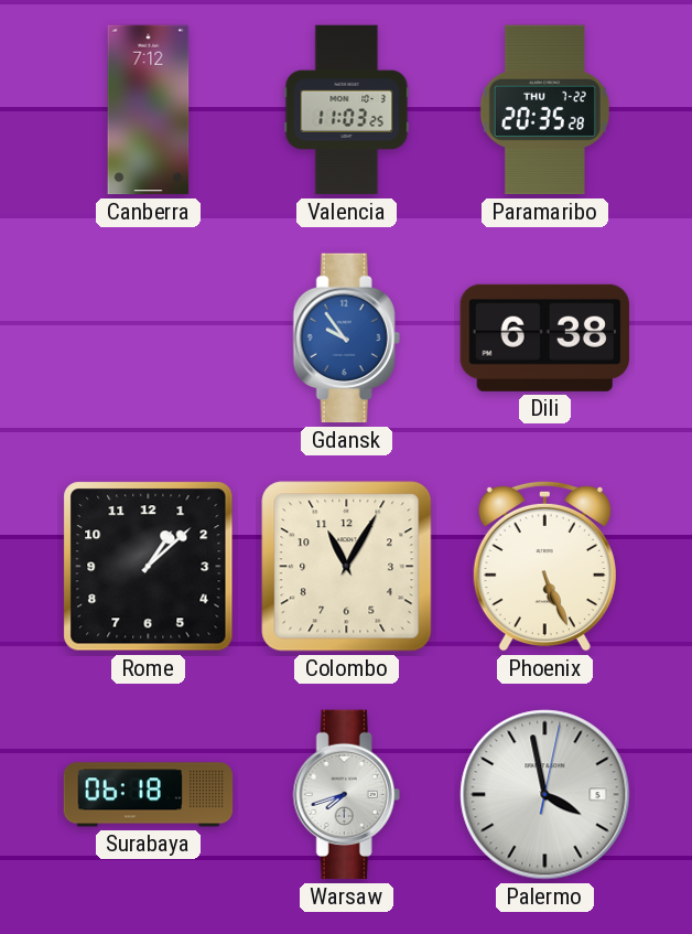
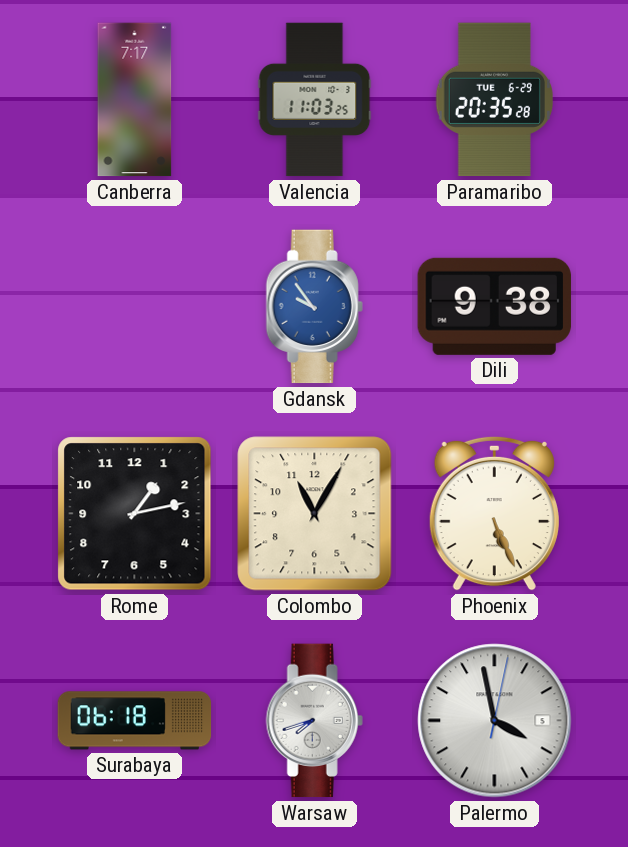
Canberra: 7:12 -> 7:17 (135, 100)
Paramaribo date: THU 7-22 -> TUE 6-29 (494, 100)
Dili: 6:38 -> 9:38 (494, 306)
Rome: 1:08 -> 1:13 (135, 514)
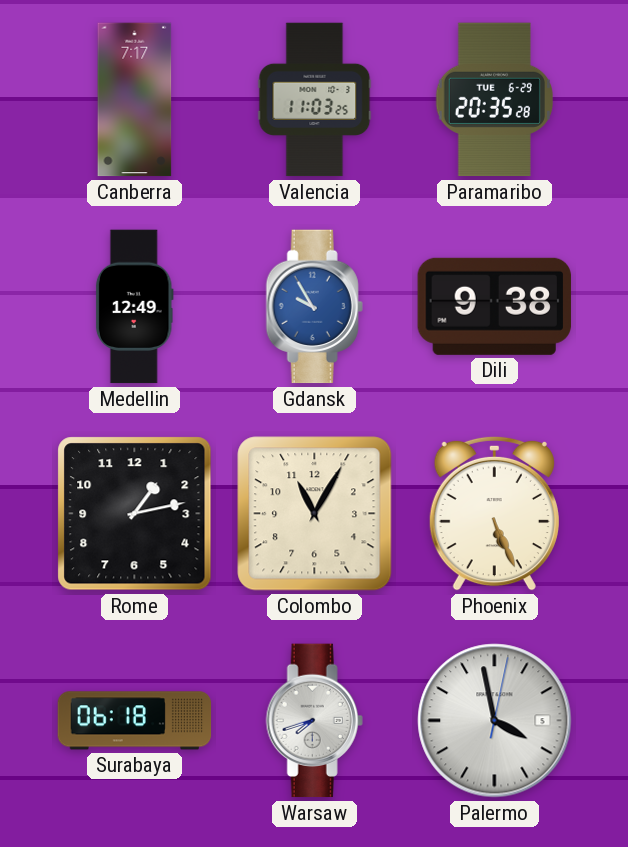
Medellin: none -> 12:49 (134, 307)
Gdansk: 9:54 -> 9:55 (314, 307)
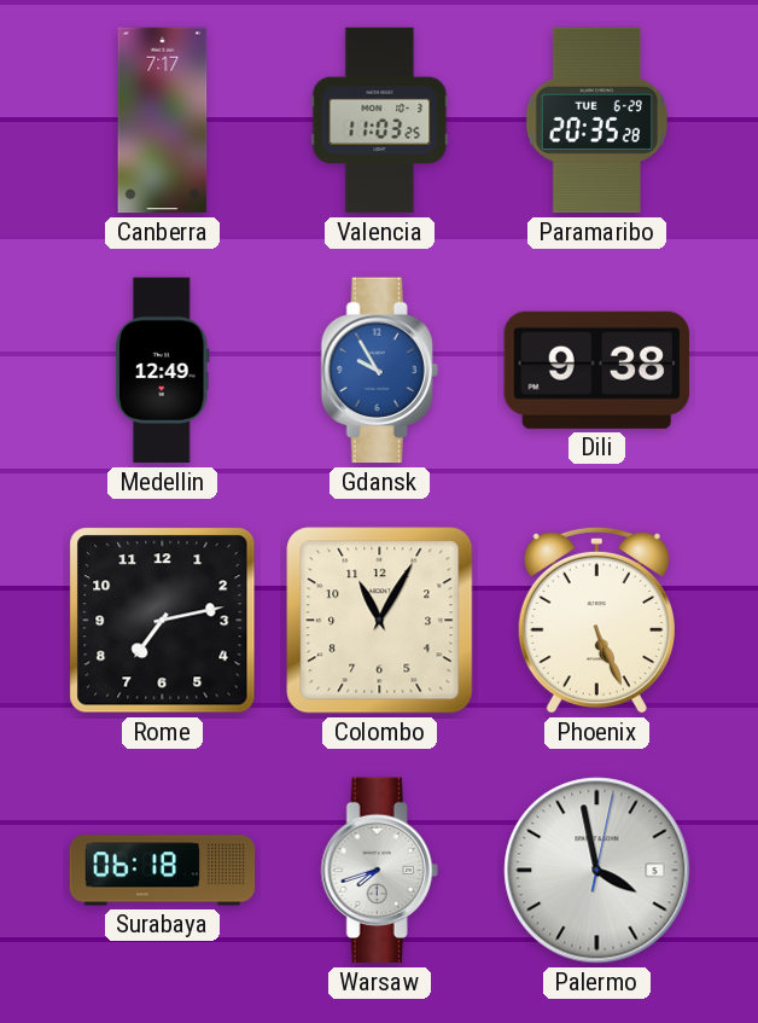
Rome: 1:13 -> 7:13 (163, 621)
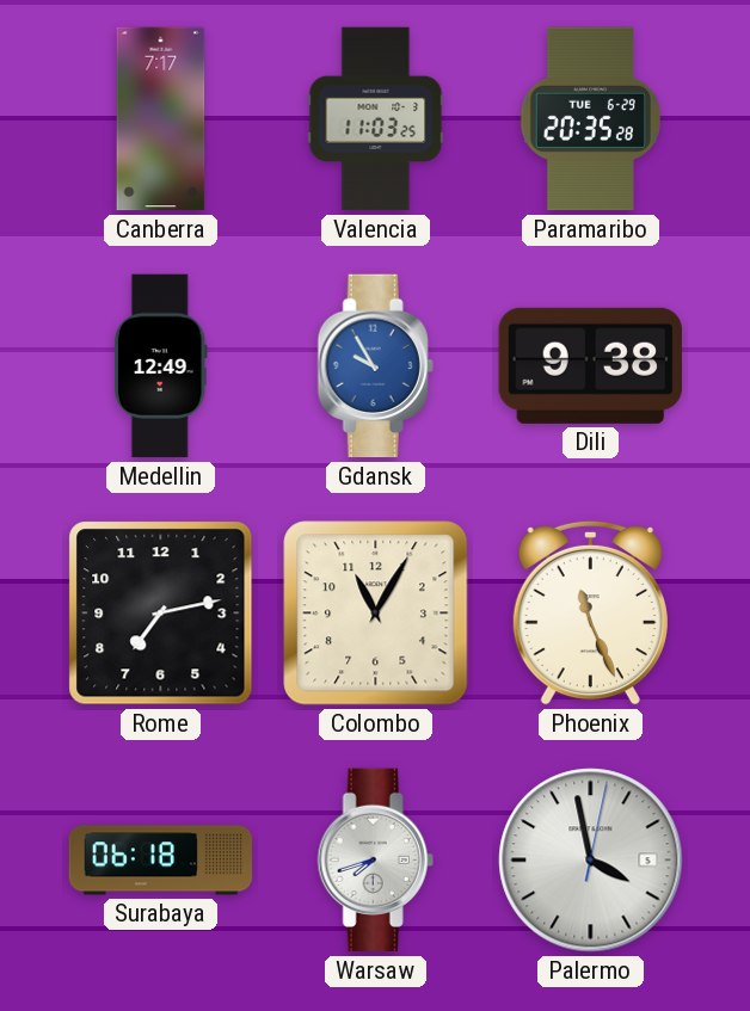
Phoenix: 5:26 -> 11:26 (590, 612)
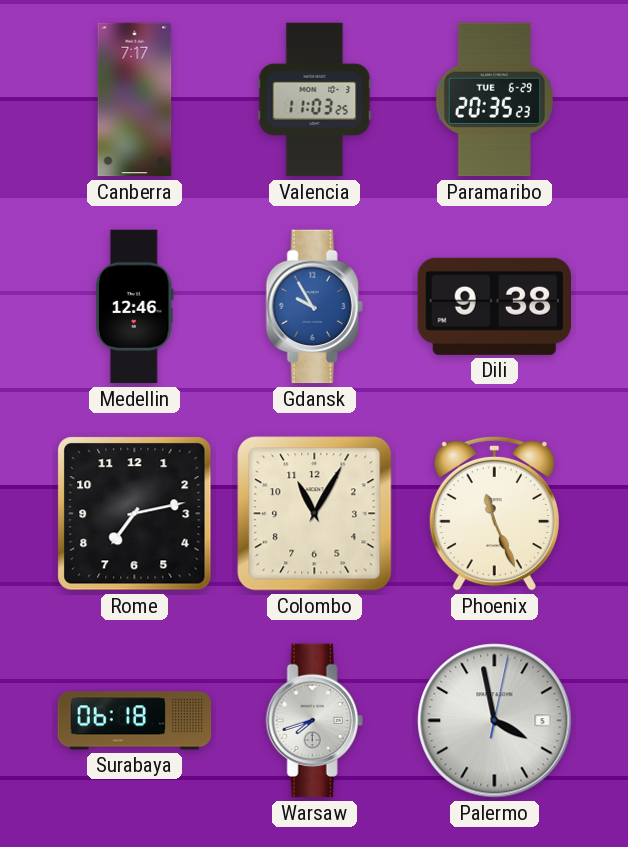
Paramaribo: 20:35:28 -> 20:35:23 (494, 100)
Medellin: 12:49 -> 12:46 (134, 307)
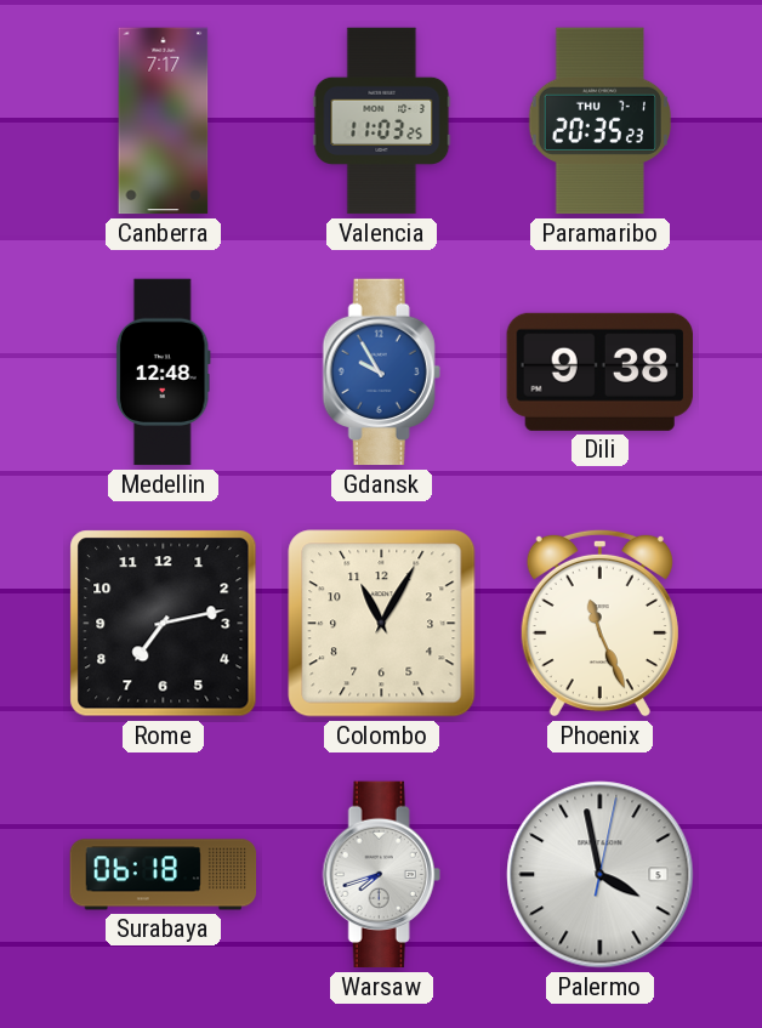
Paramaribo date: TUE 6-29 -> THU 7-1 (599, 121)
Medellin: 12:46 -> 12:48 (163, 373)
